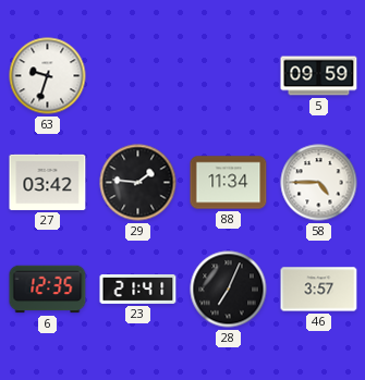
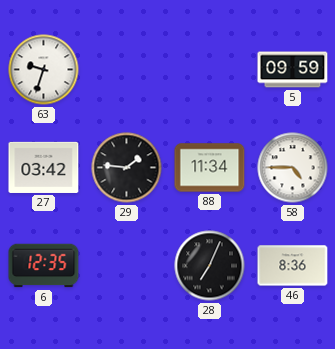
23: 21:41 -> none (138, 289)
46: 3:57 -> 8:36 (293, 266)
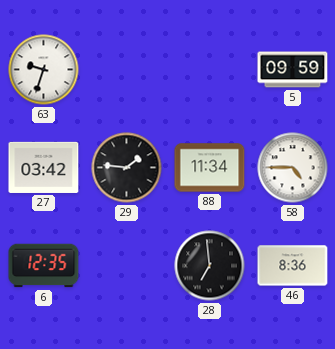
28: 7:04 -> 6:59 (210, 266)
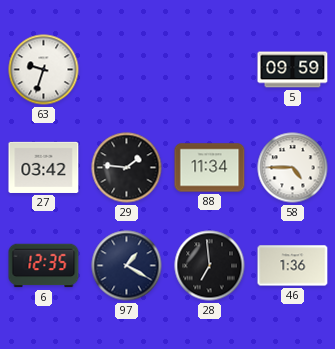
97: none -> 1:20 (127, 266)
46: 8:36 -> 1:36 (293, 266)
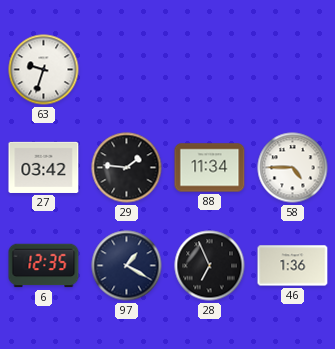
5: 09:59 -> none (293, 70)
28: 6:59 -> 6:56 (210, 266)
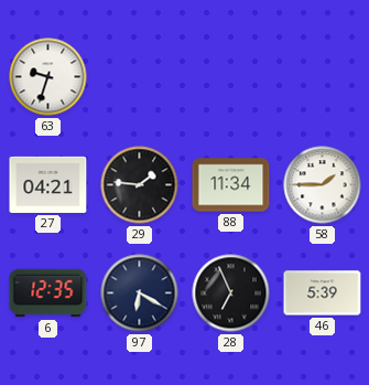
27: 03:42 -> 04:21 (48, 184)
58: 4:45 -> 1:45 (323, 185)
97: 1:20 -> 6:20 (140, 293)
46: 1:36 -> 5:39 (323, 293)
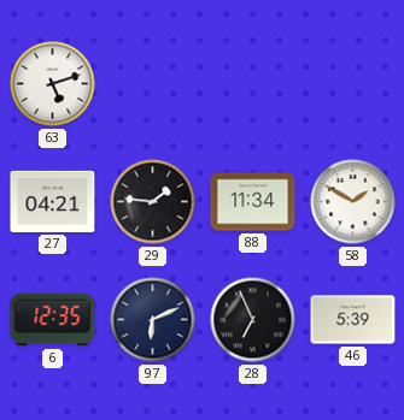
63: 9:33 -> 5:12 (53, 84)
58: 1:45 -> 1:50 (353, 202)
97: 6:20 -> 6:11 (153, 320)
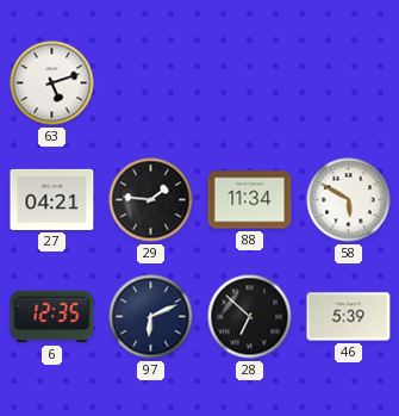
58: 1:50 -> 5:50 (349, 200)
28: 6:56 -> 6:52 (250, 317)
